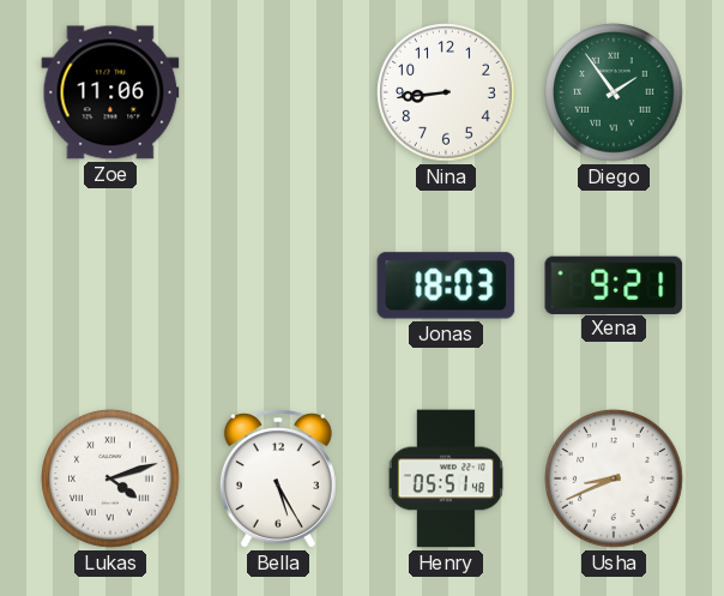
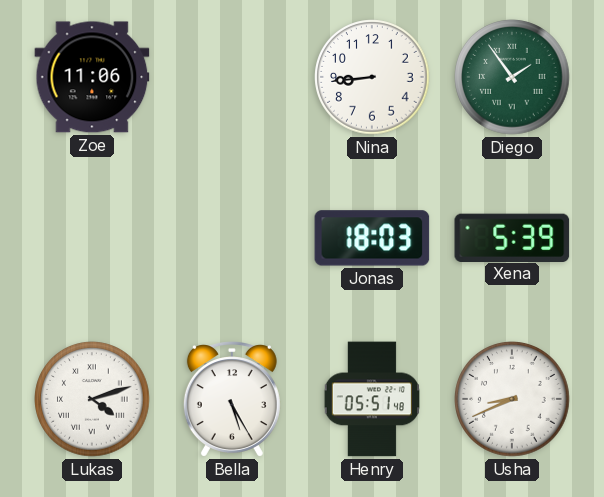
Xena: 9:21 -> 5:39 (512, 237)
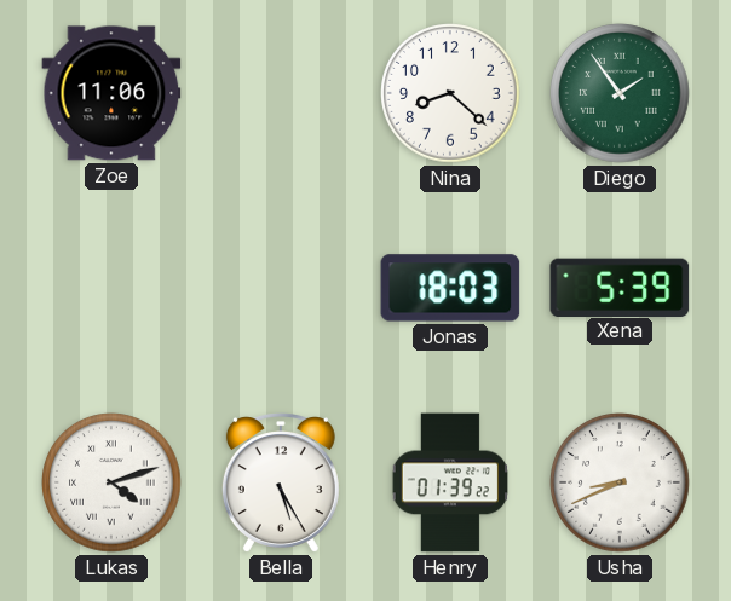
Nina: 8:44 -> 8:22 (450, 93)
Henry: 05:51 -> 01:39 (449, 482)
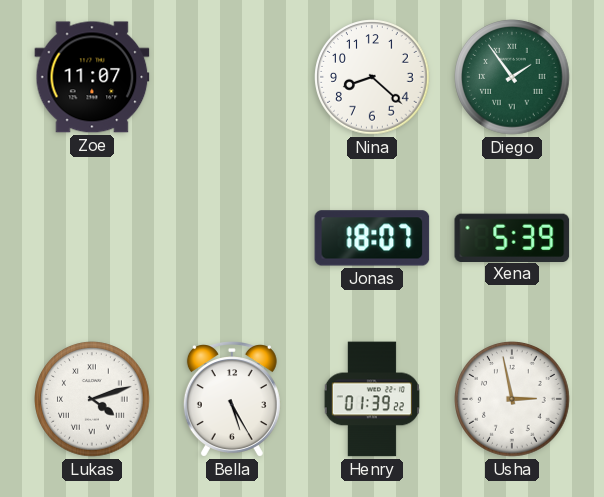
Zoe: 11:06 -> 11:07 (92, 77)
Jonas: 18:03 -> 18:07 (372, 238)
Usha: 8:41 -> 2:58 (512, 399)
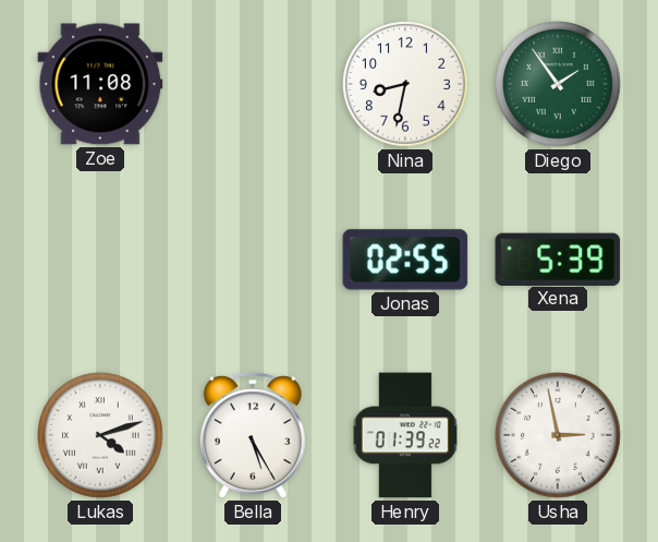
Zoe: 11:07 -> 11:08 (100, 84)
Nina: 8:22 -> 8:32 (405, 84)
Jonas: 18:07 -> 02:55 (405, 260)
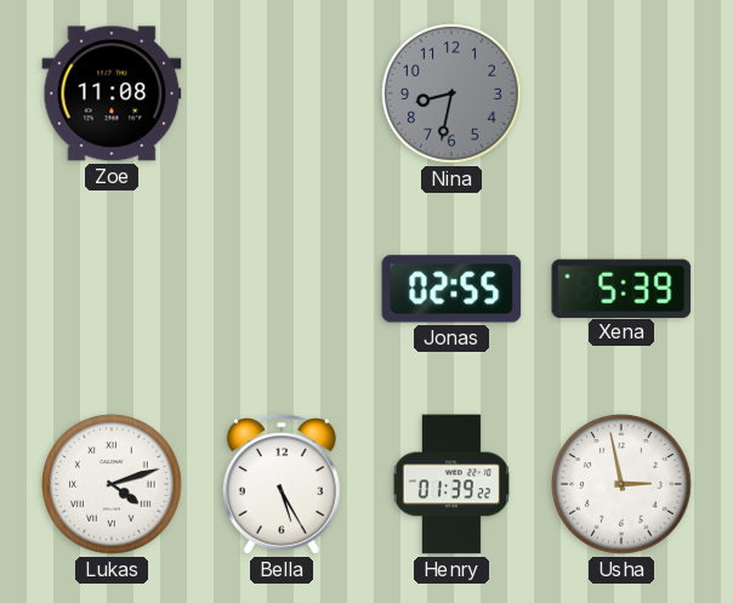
Nina dial: white -> grey (451, 93)
Diego: 1:54 -> none (558, 84)
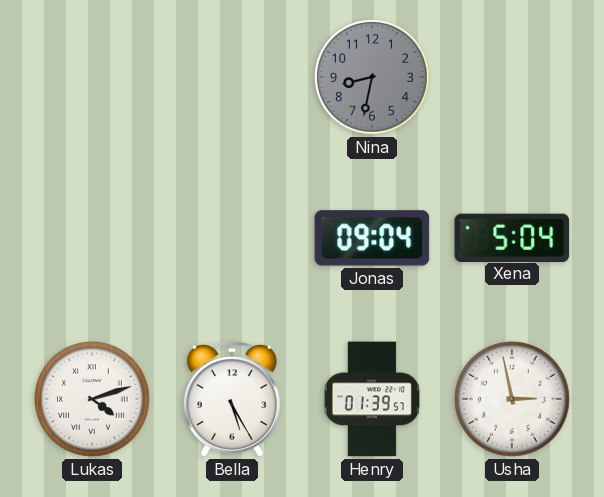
Zoe: 11:08 -> none (112, 93)
Jonas: 02:55 -> 09:04 (372, 238)
Xena: 5:39 -> 5:04 (512, 237)
Henry: 01:39:22 -> 01:39:57 (371, 399)
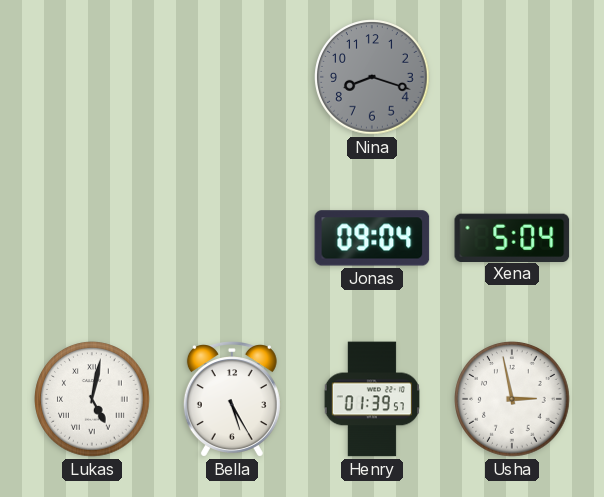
Nina: 8:32 -> 8:18 (372, 77)
Lukas: 4:12 -> 5:02 (92, 399)
